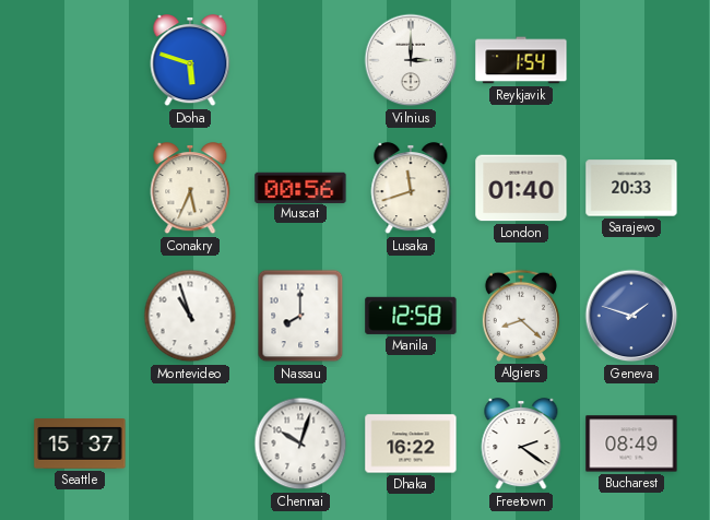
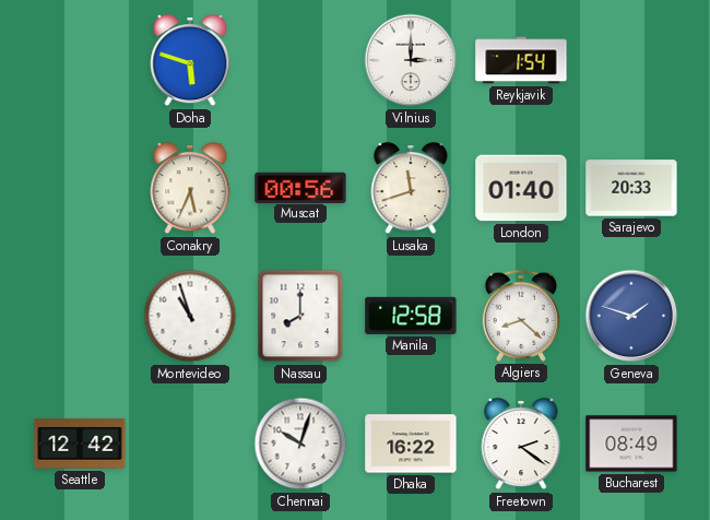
Seattle: 15:37 -> 12:42 (80, 445)
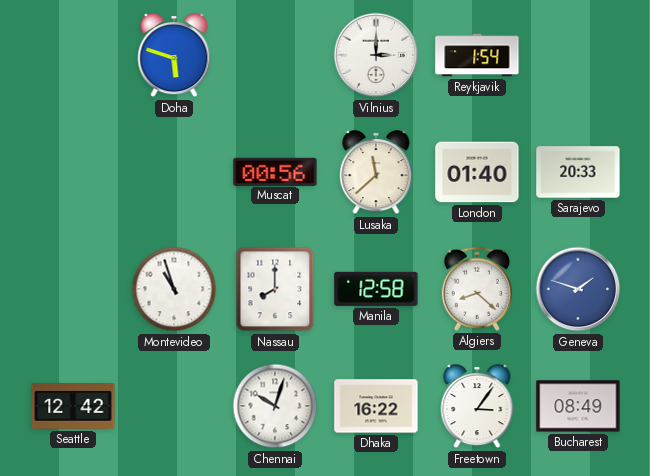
Conakry: 5:34 -> none (190, 189)
Lusaka: 11:42 -> 11:38 (376, 173)
Freetown: 2:21 -> 3:06 (477, 407)
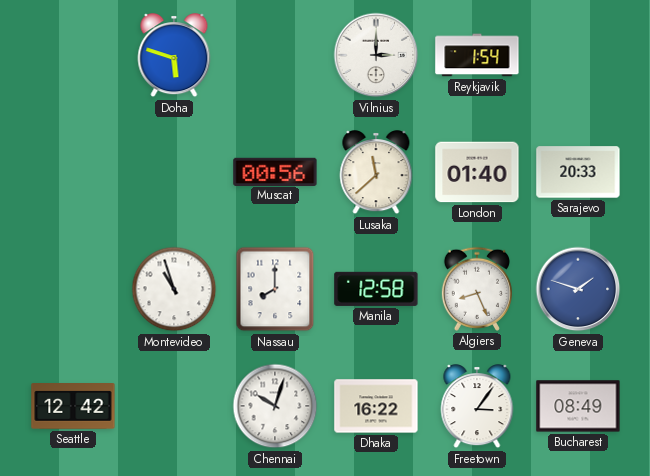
Algiers: 8:22 -> 8:26 (477, 289)
